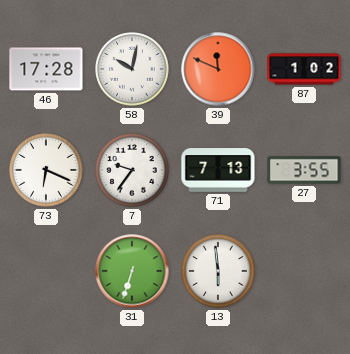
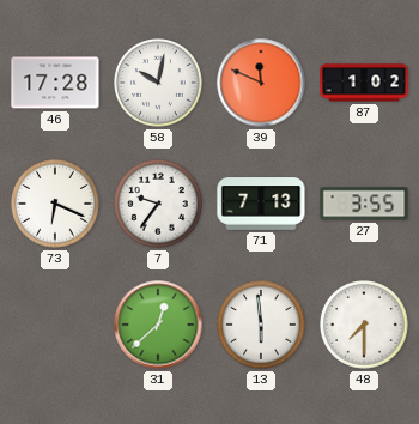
31: 6:33 -> 12:38 (158, 325)
48: none -> 7:30 (364, 325)
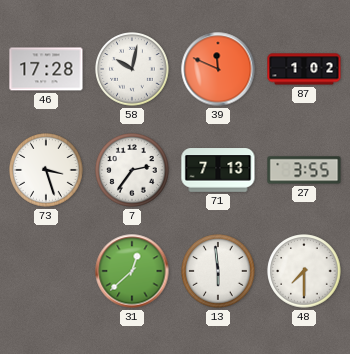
73: 6:19 -> 3:27 (46, 170)
7: 9:36 -> 2:36 (132, 170)
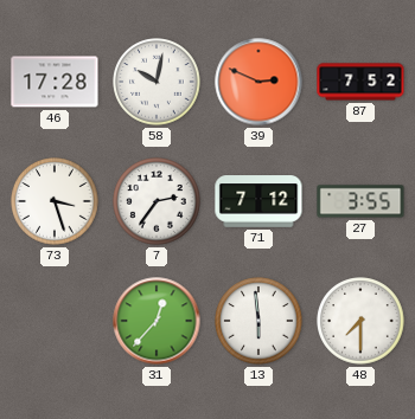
39: 11:49 -> 2:49 (258, 82)
87: 1:02 -> 7:52 (360, 82)
71: 7:13 -> 7:12 (258, 201)
31: 12:38 -> 12:37 (157, 321)
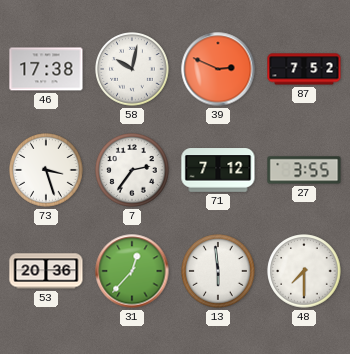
46: 17:28 -> 17:38 (46, 69)
53: none -> 20:36 (46, 271)
